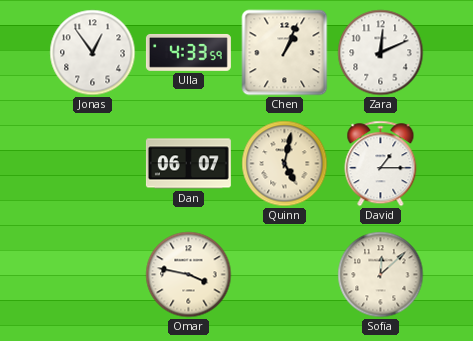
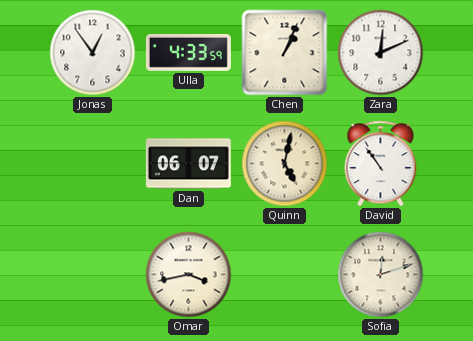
David: 1:15 -> 10:54 (381, 164)
Omar: 3:47 -> 3:43 (189, 275)
Sofia: 12:08 -> 12:12 (381, 275)
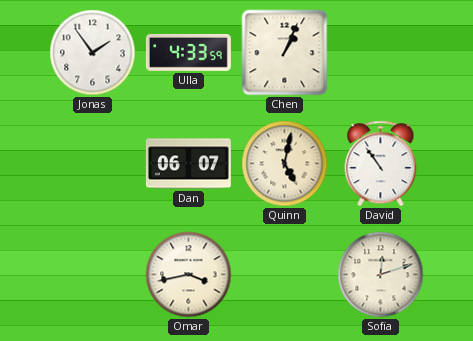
Jonas: 12:54 -> 1:54 (93, 53)
Zara: 12:11 -> none (381, 53)
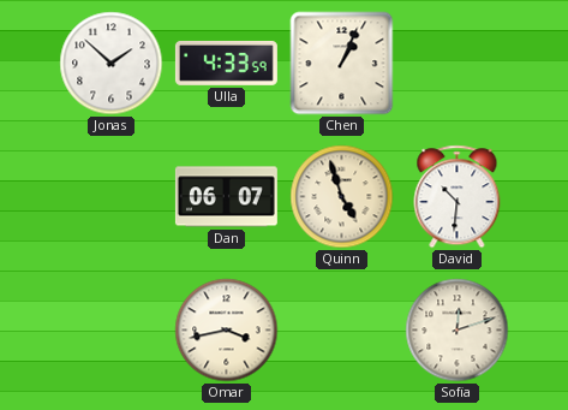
Jonas: 1:54 -> 1:52 (112, 64)
Quinn: 5:02 -> 4:57 (342, 197)
David: 10:54 -> 10:31 (458, 197)
